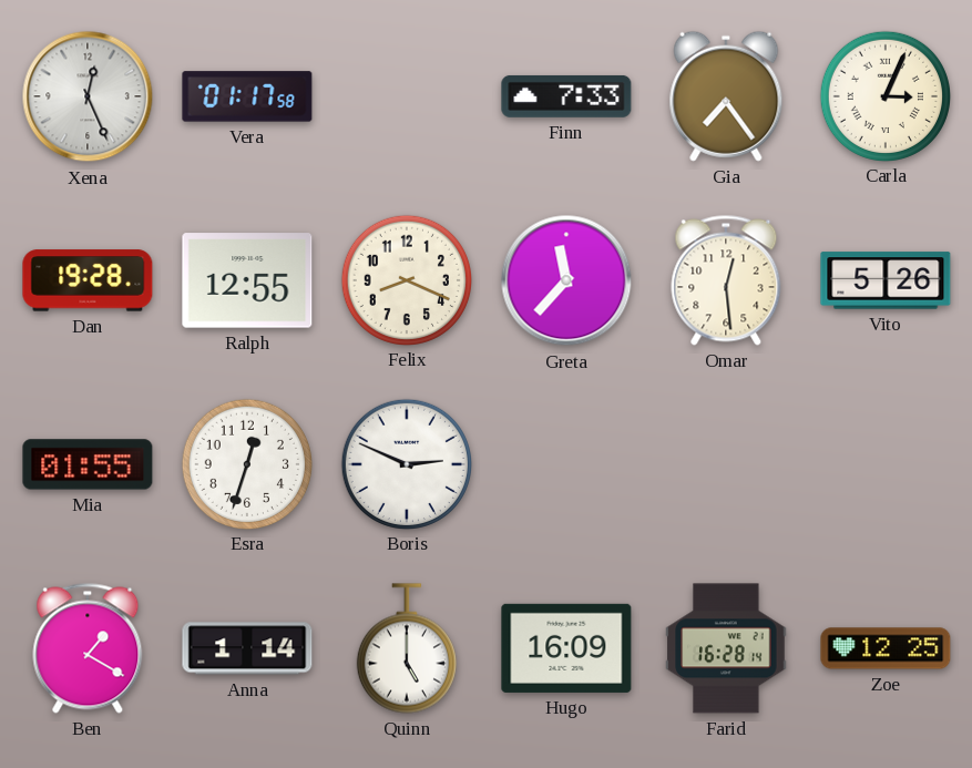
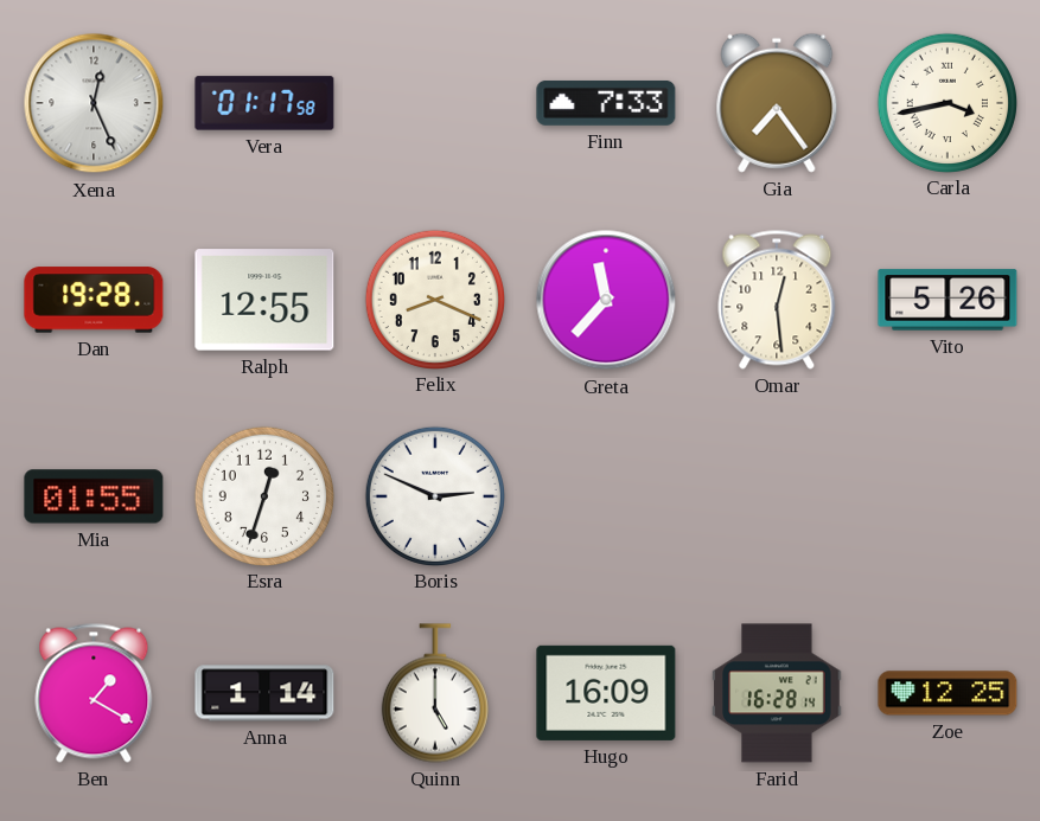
Carla: 3:04 -> 3:43 (946, 102)
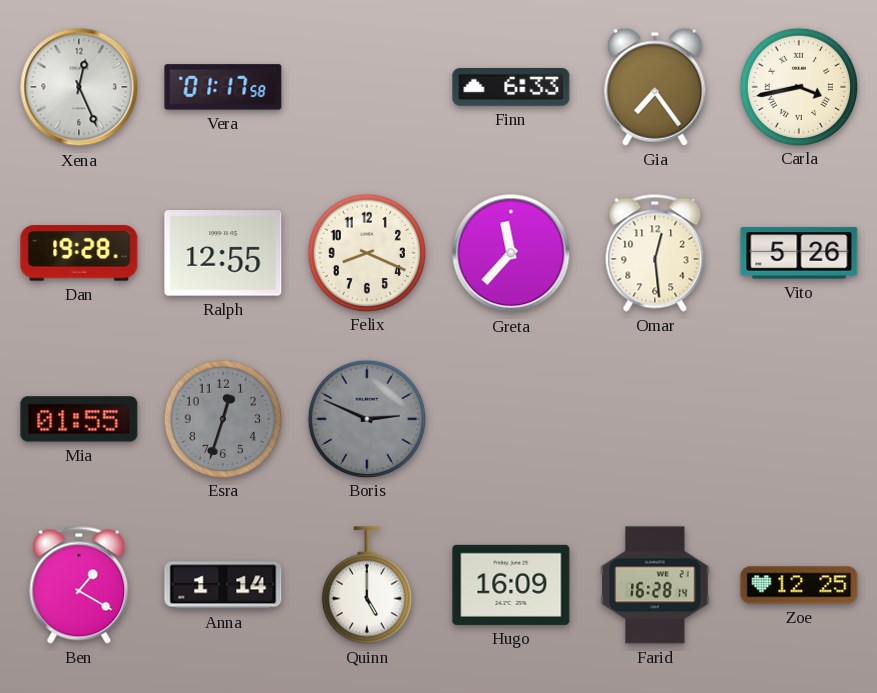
Finn: 7:33 -> 6:33 (511, 87)
Esra dial: white -> grey (222, 418)
Boris dial: white -> grey (366, 418)
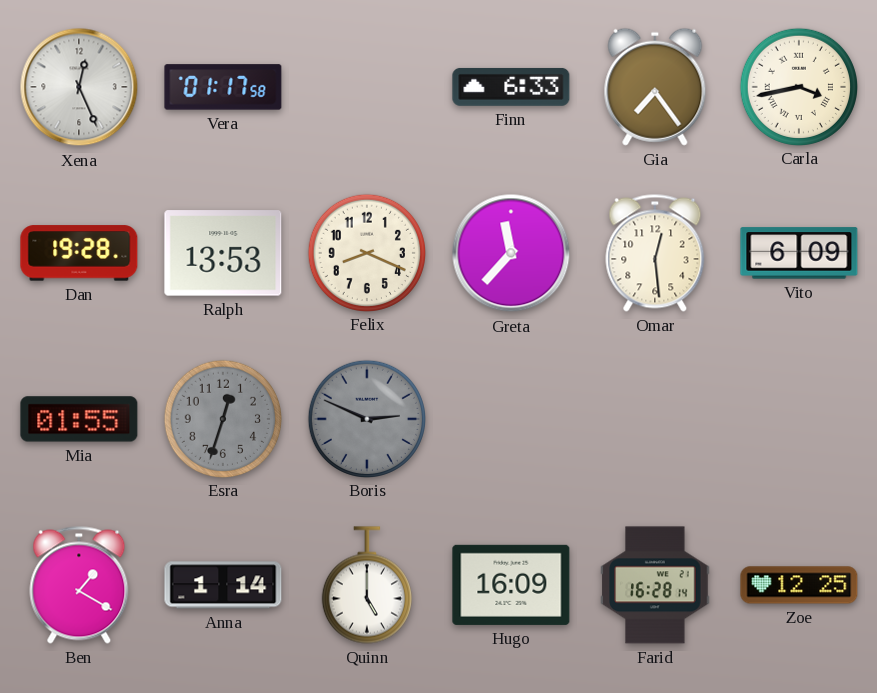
Ralph: 12:55 -> 13:53 (223, 253)
Vito: 5:26 -> 6:09 (799, 253)
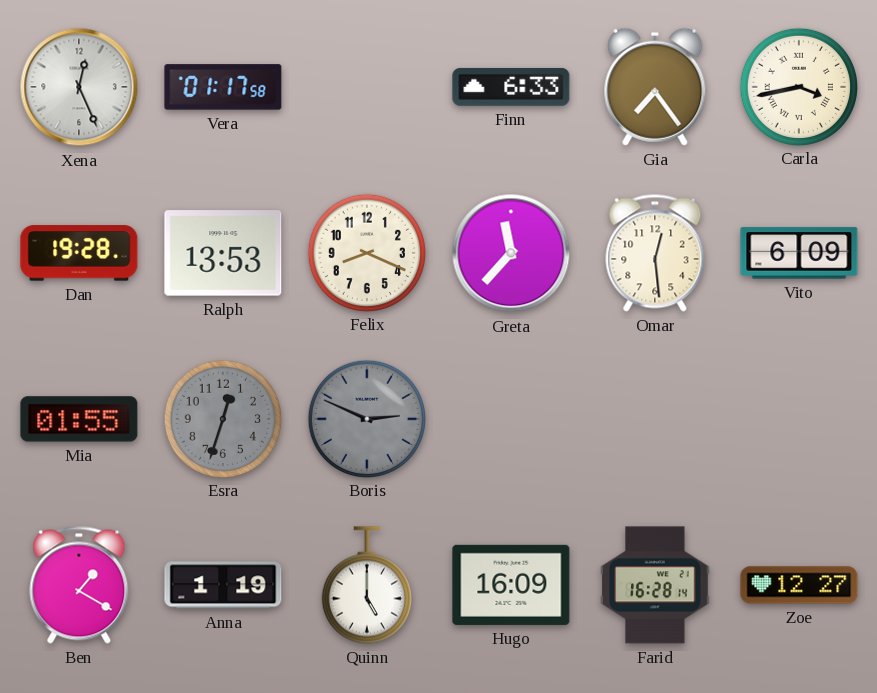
Anna: 1:14 -> 1:19 (223, 585)
Zoe: 12:25 -> 12:27 (799, 585)
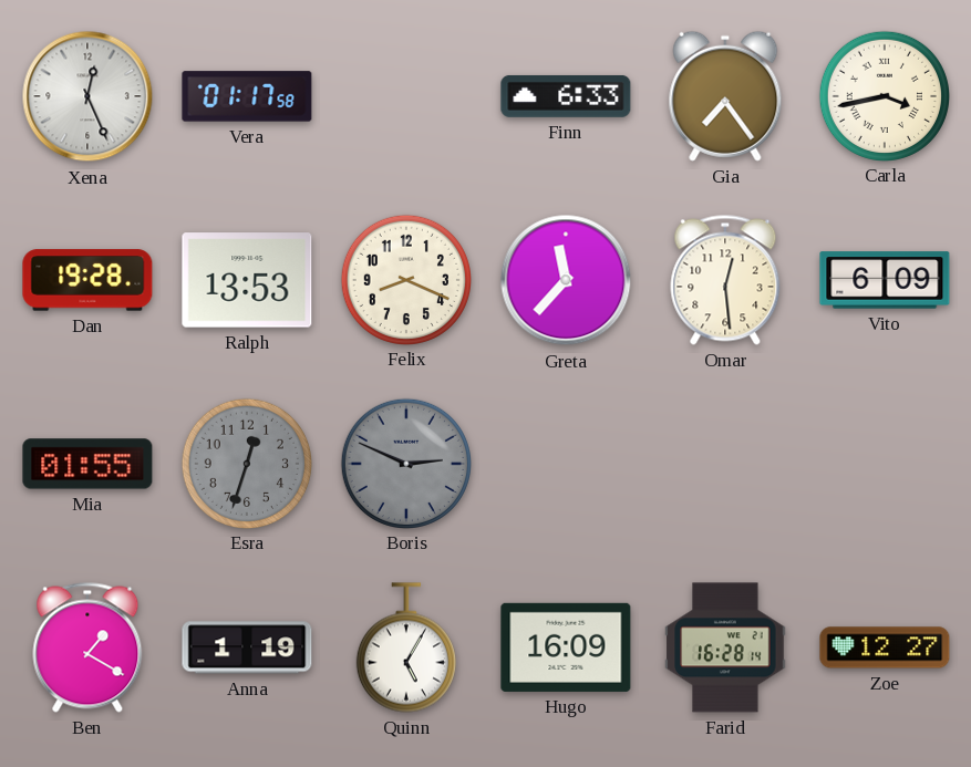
Quinn: 5:00 -> 5:05 (406, 647)
